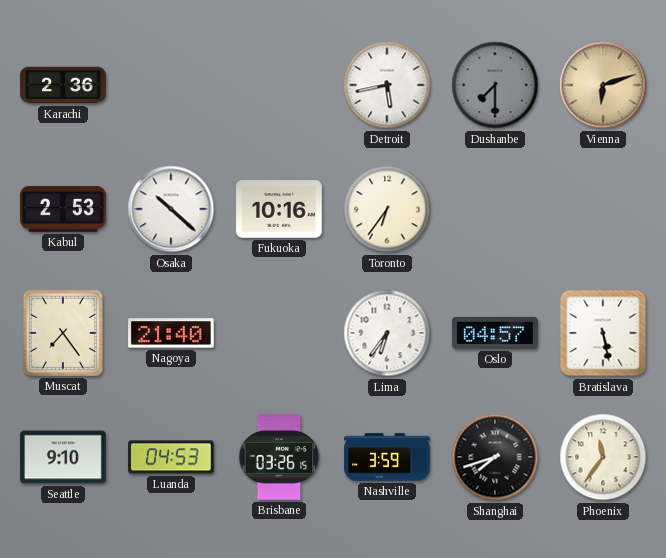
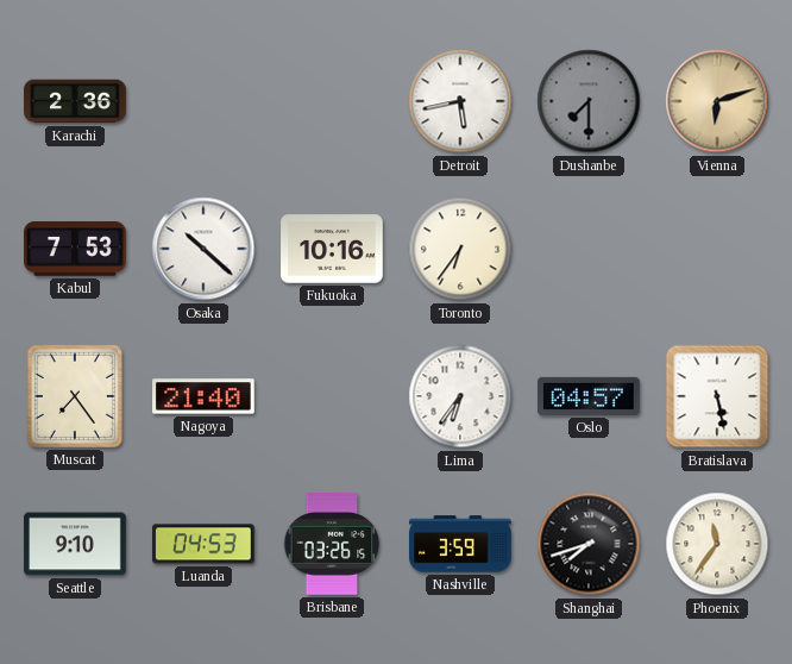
Kabul: 2:53 -> 7:53 (76, 250)
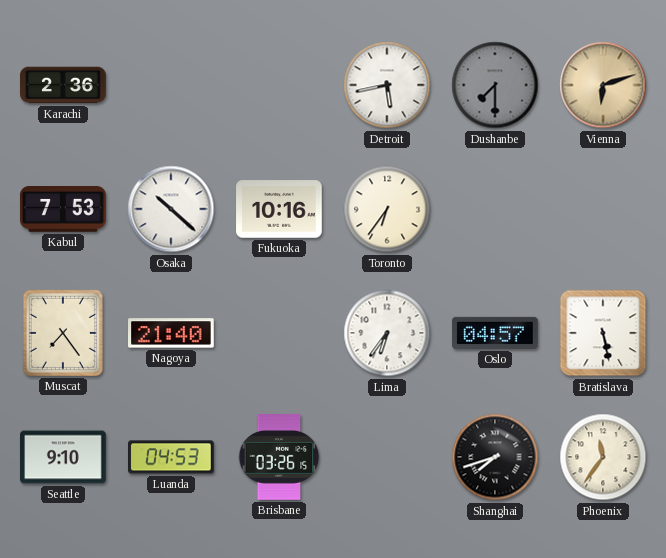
Nashville: 3:59 -> none (460, 544)
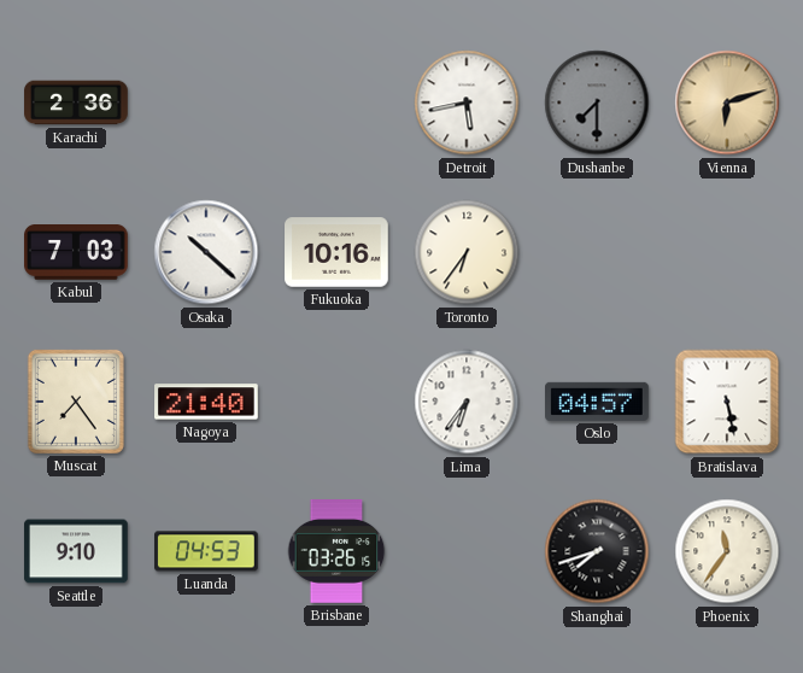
Kabul: 7:53 -> 7:03 (77, 253)
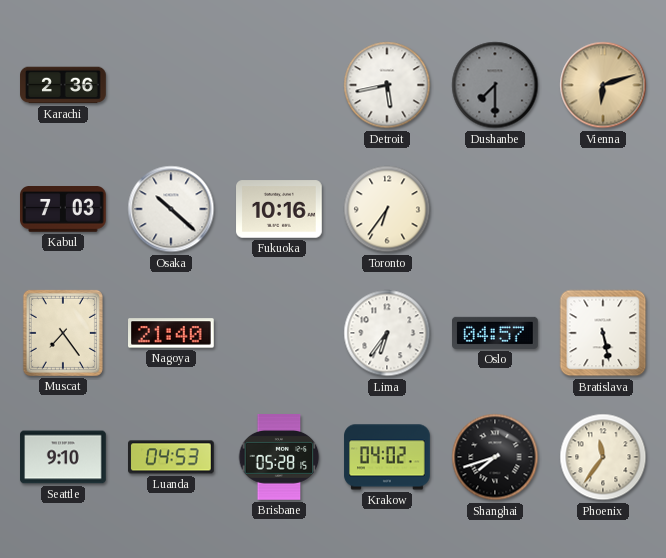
Brisbane: 03:26 -> 05:28 (279, 457)
Krakow: none -> 04:02 (387, 457)
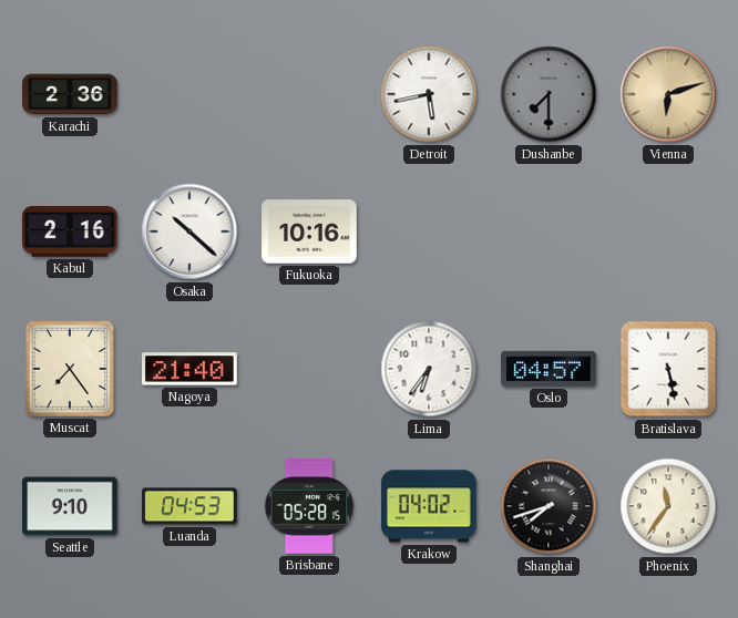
Kabul: 7:03 -> 2:16 (71, 233)
Toronto: 6:36 -> none (387, 209)
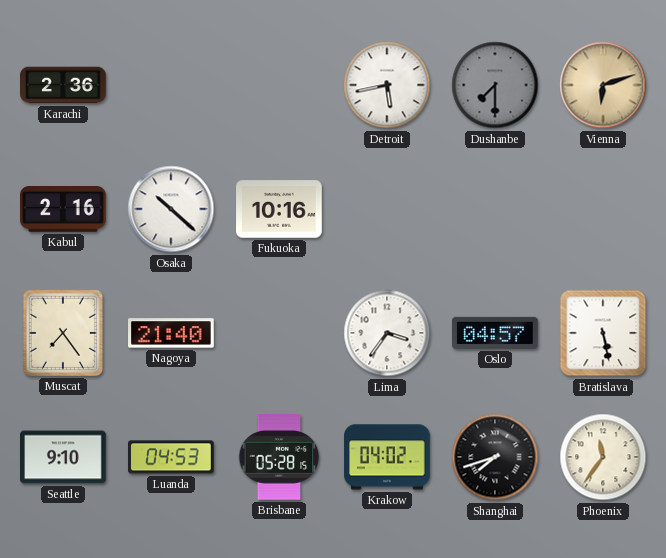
Lima: 6:36 -> 3:36 (387, 333)
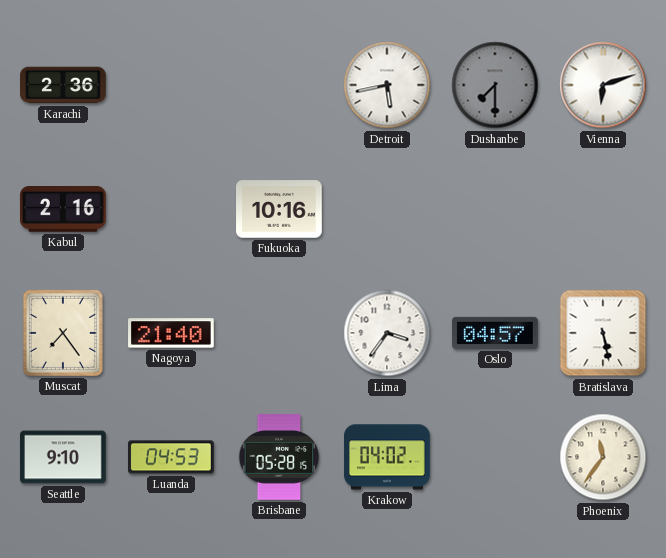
Vienna dial: champagne -> white (603, 85)
Osaka: 10:22 -> none (171, 209)
Shanghai: 7:42 -> none (495, 457)
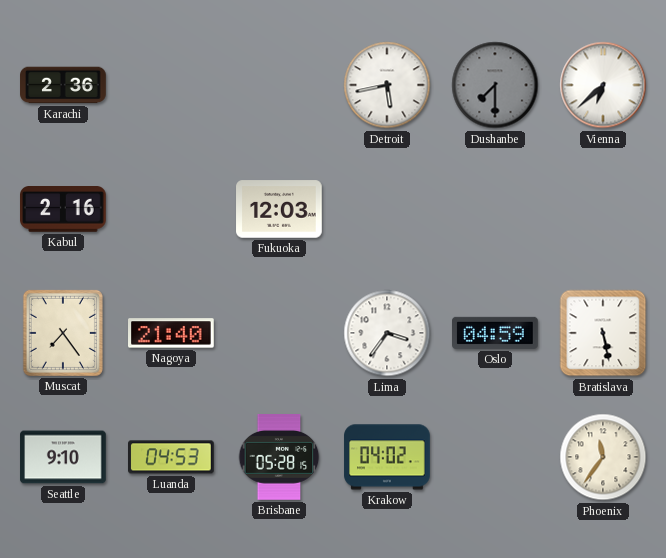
Vienna: 6:12 -> 6:38 (603, 85)
Fukuoka: 10:16 -> 12:03 (279, 209)
Oslo: 04:57 -> 04:59 (496, 333)
